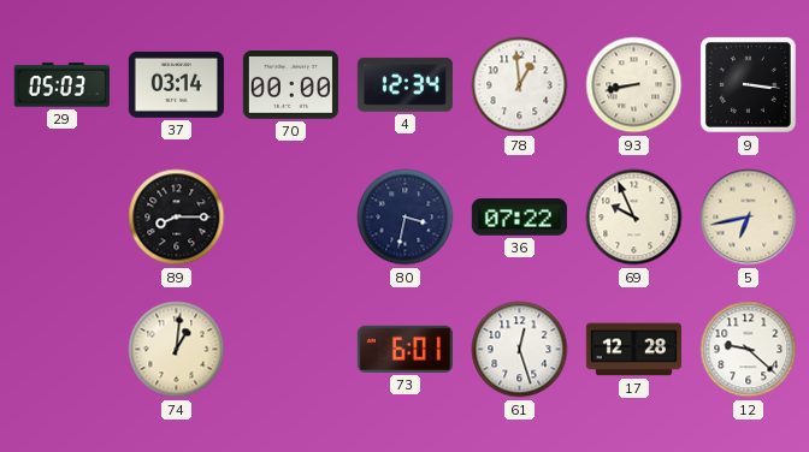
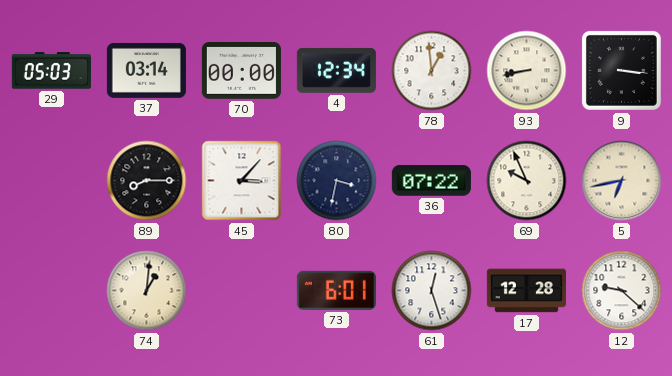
45: none -> 3:07 (242, 181)
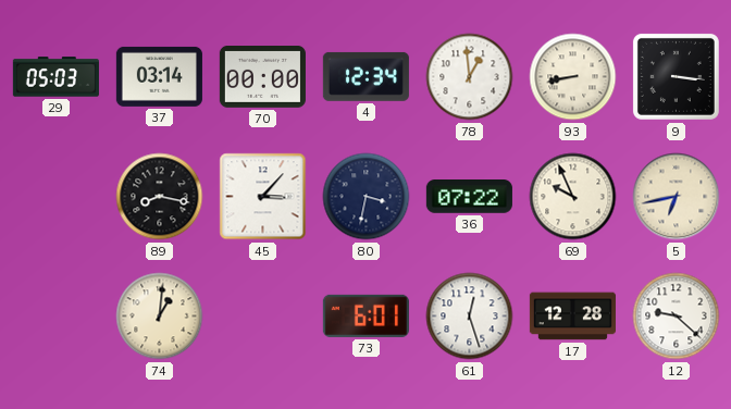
89: 8:15 -> 8:17 (160, 197)
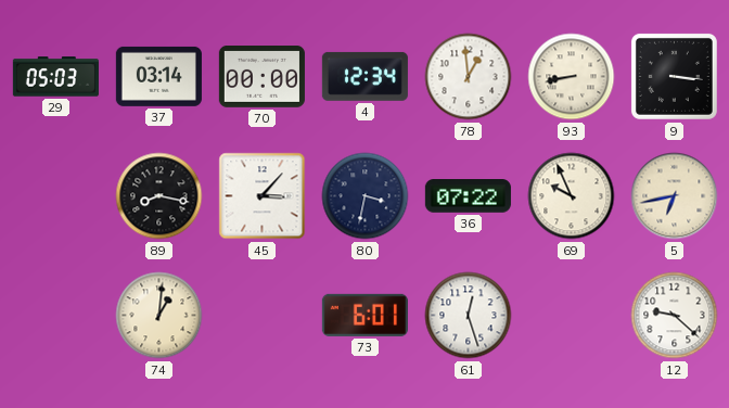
17: 12:28 -> none (572, 317)
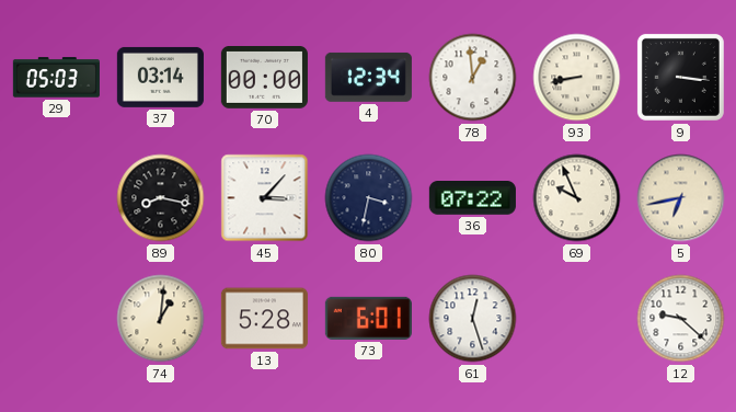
13: none -> 5:28 (264, 319)
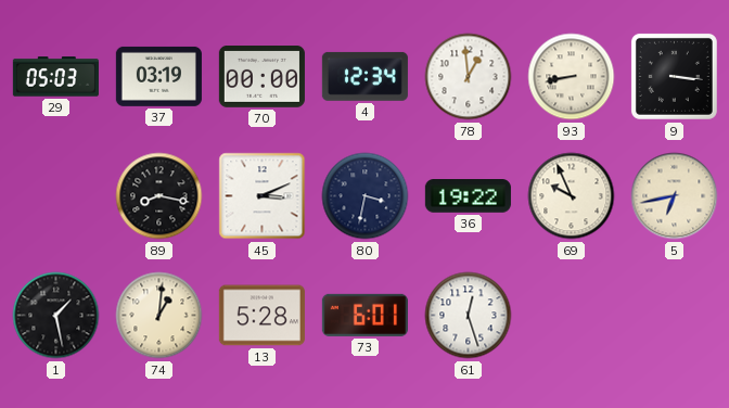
37: 03:14 -> 03:19 (158, 76)
45: 3:07 -> 3:11 (263, 196)
36: 07:22 -> 19:22 (468, 196)
1: none -> 1:28 (56, 316)
12: 9:22 -> none (681, 319)
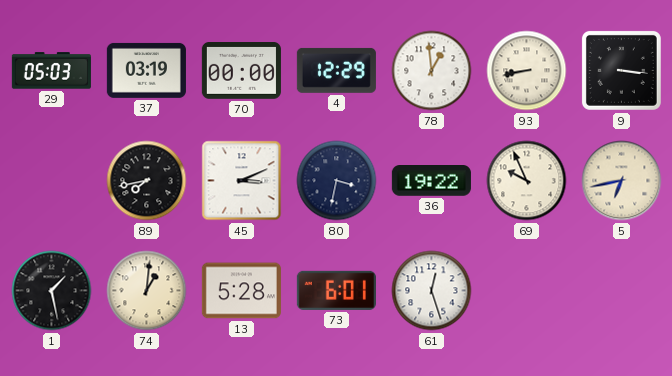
4: 12:34 -> 12:29 (336, 70)
89: 8:17 -> 7:43 (147, 181)
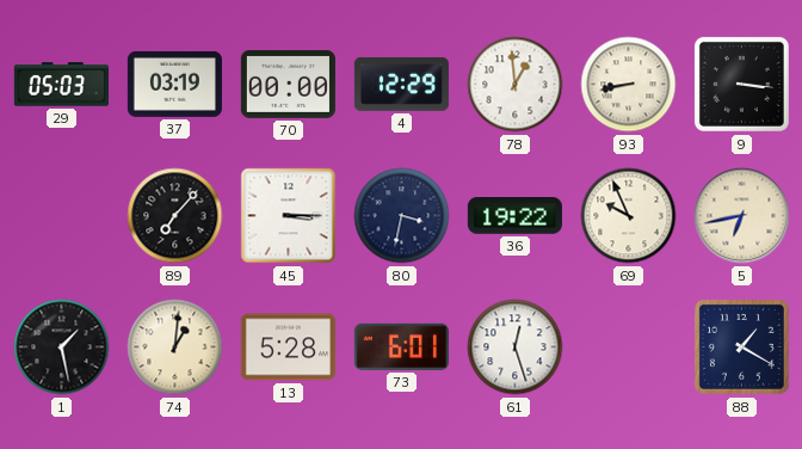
89: 7:43 -> 7:07 (175, 216)
45: 3:11 -> 3:15 (289, 216)
88: none -> 1:20 (741, 346)
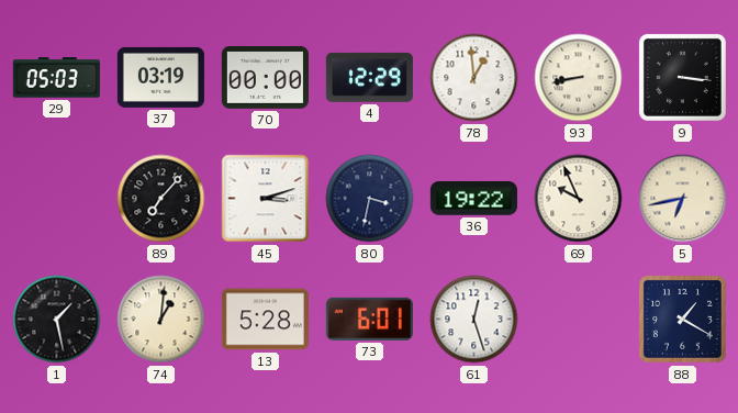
45: 3:15 -> 3:12 (266, 199)
